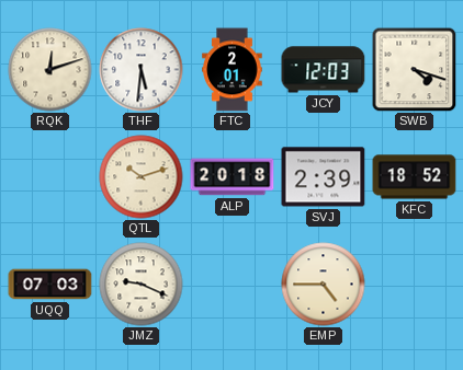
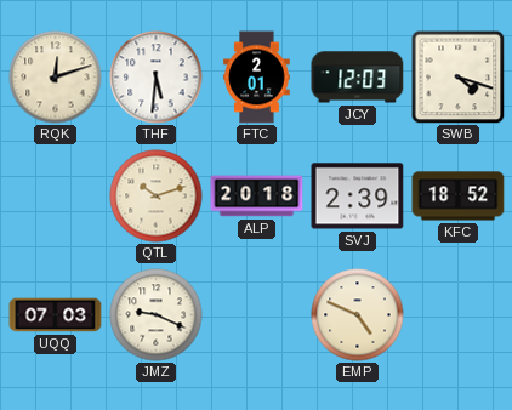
EMP: 4:45 -> 4:49 (358, 315)
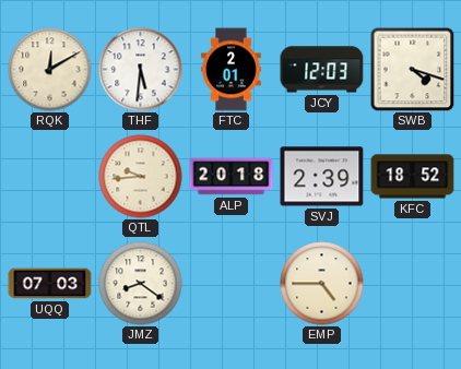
RQK: 12:12 -> 12:10 (50, 70)
QTL: 10:12 -> 9:44 (141, 177)
JMZ: 9:19 -> 8:21 (141, 284)
EMP: 4:49 -> 4:45 (322, 284)
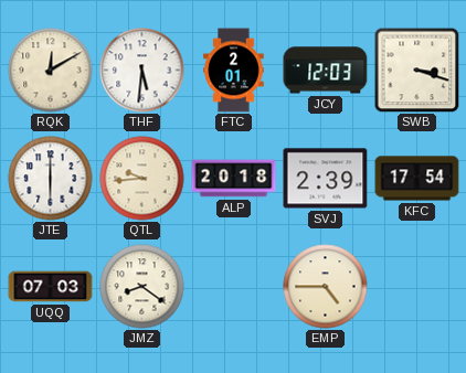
SWB: 4:18 -> 3:18 (416, 70)
JTE: none -> 6:00 (51, 179)
KFC: 18:52 -> 17:54 (417, 179)
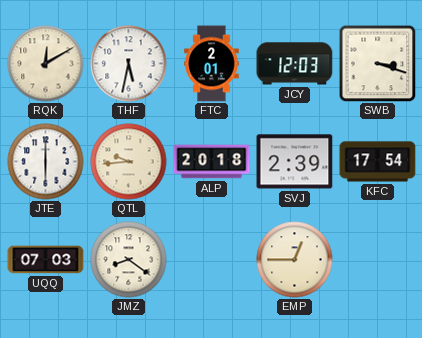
THF: 5:31 -> 5:32 (129, 64)
EMP: 4:45 -> 12:45 (295, 260)
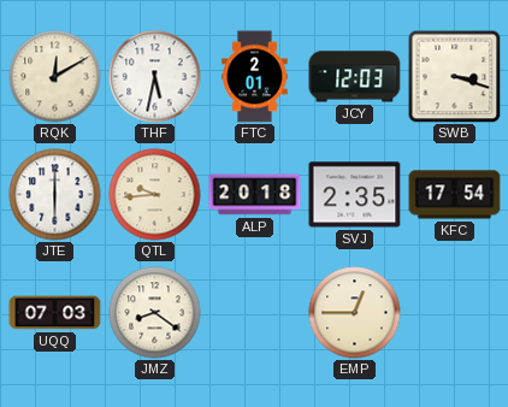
SVJ: 2:39 -> 2:35 (355, 195)
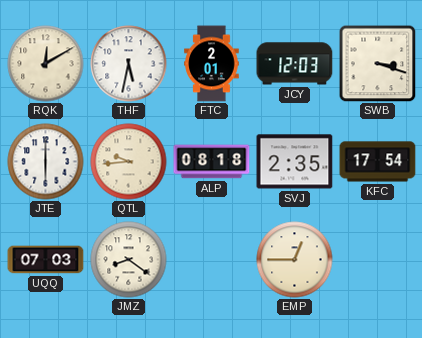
ALP: 20:18 -> 08:18 (212, 162)
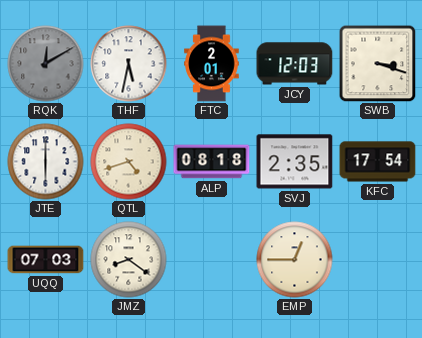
RQK dial: cream -> grey (46, 64)
QTL: 9:44 -> 4:42 (129, 162)
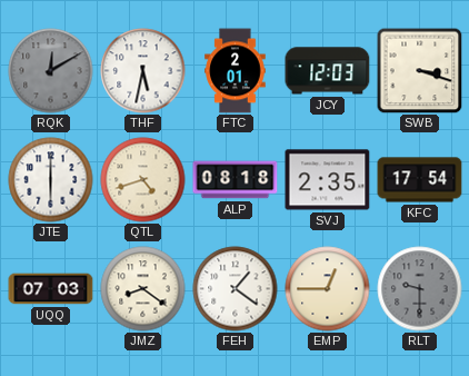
FEH: none -> 1:21 (236, 289)
RLT: none -> 9:30 (420, 289)
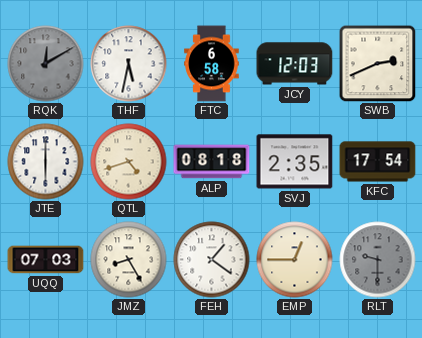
FTC: 2:01 -> 6:58 (212, 64)
SWB: 3:18 -> 2:41 (377, 63)
JMZ: 8:21 -> 8:25 (129, 260)
